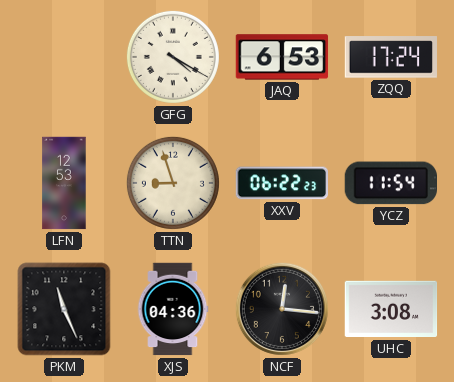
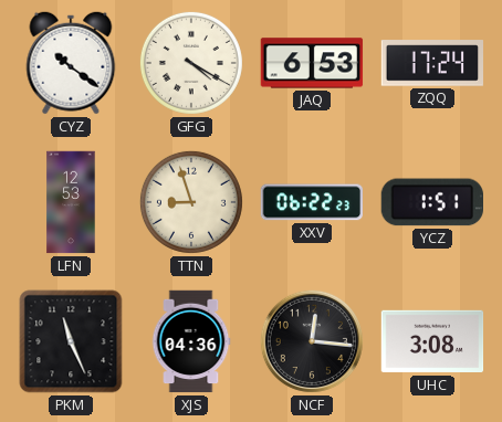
CYZ: none -> 10:21 (71, 63)
YCZ: 11:54 -> 1:51 (431, 202)
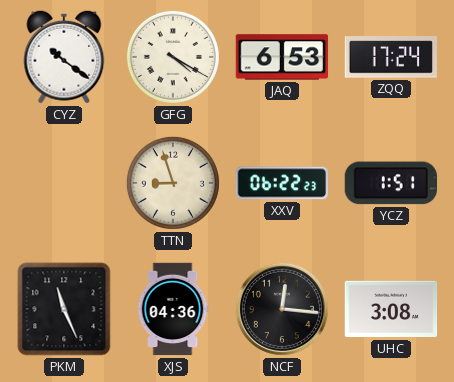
LFN: 12:53 -> none (71, 202)
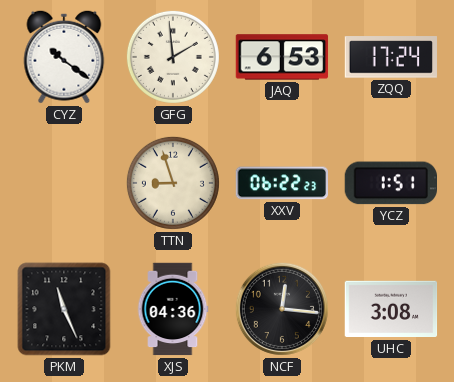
GFG: 4:20 -> 1:59 (173, 57)
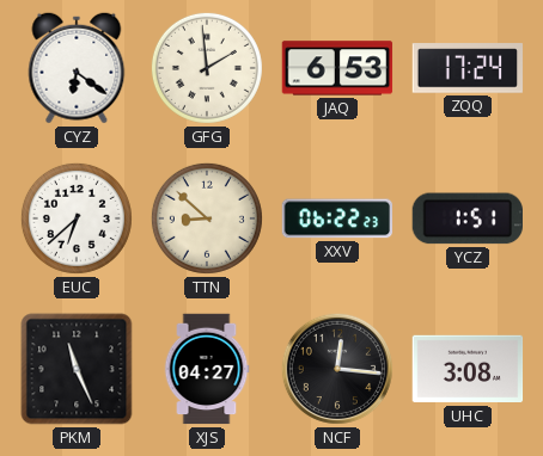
CYZ: 10:21 -> 6:21 (77, 68)
EUC: none -> 6:38 (77, 218)
TTN: 8:57 -> 8:52 (207, 218)
XJS: 04:36 -> 04:27 (207, 369)
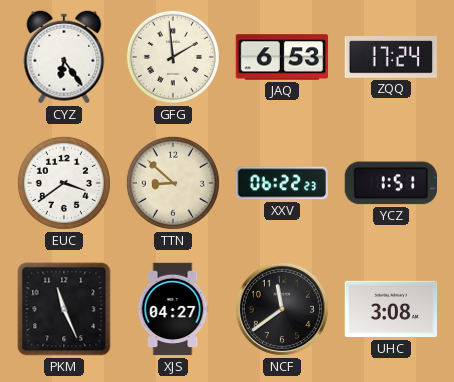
CYZ: 6:21 -> 6:24 (64, 57)
EUC: 6:38 -> 3:39 (64, 183)
NCF: 12:16 -> 11:39 (282, 309)
